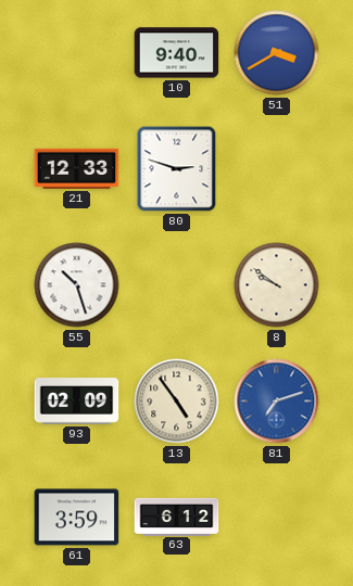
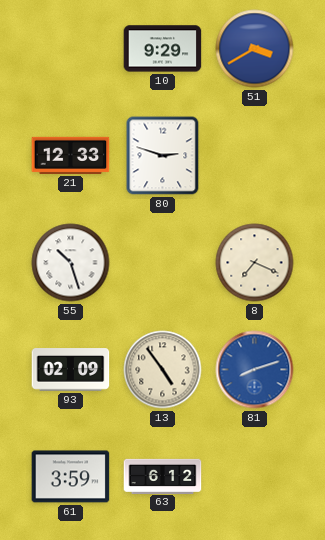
10: 9:40 -> 9:29 (163, 49)
8: 9:51 -> 7:19 (255, 263)
81: 7:12 -> 8:12 (255, 370)
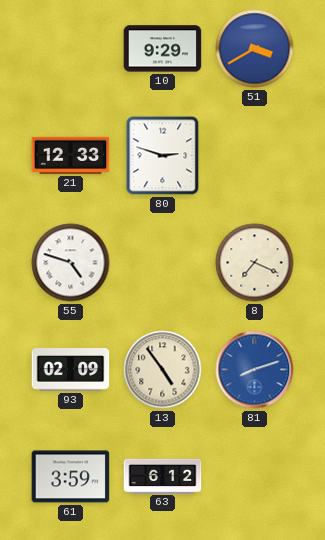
55: 10:27 -> 4:48 (71, 263)
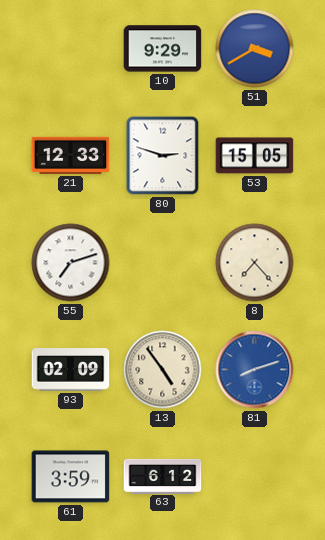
53: none -> 15:05 (255, 156)
55: 4:48 -> 7:12 (71, 263)
8: 7:19 -> 7:23 (255, 263)
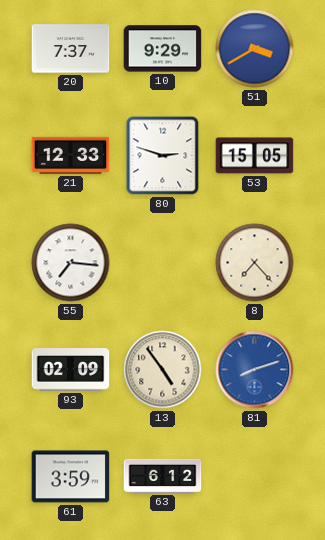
20: none -> 7:37 (71, 49)
55: 7:12 -> 7:16 (71, 263)
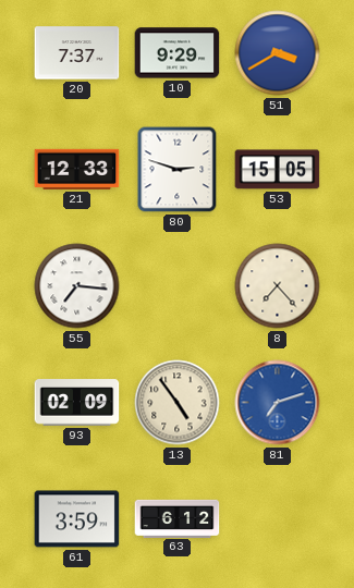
81: 8:12 -> 7:12 (278, 403)
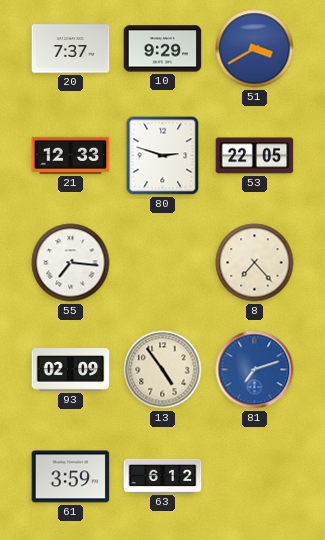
53: 15:05 -> 22:05 (255, 156)
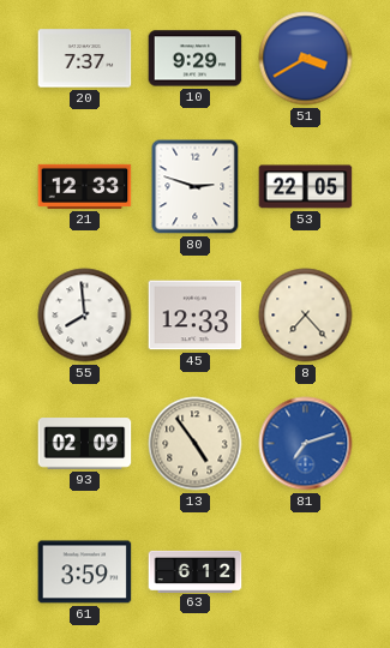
55: 7:16 -> 7:59 (85, 316)
45: none -> 12:33 (196, 316)
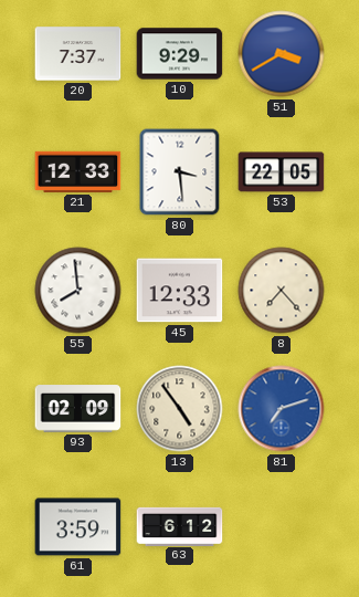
80: 2:48 -> 3:29 (180, 172)
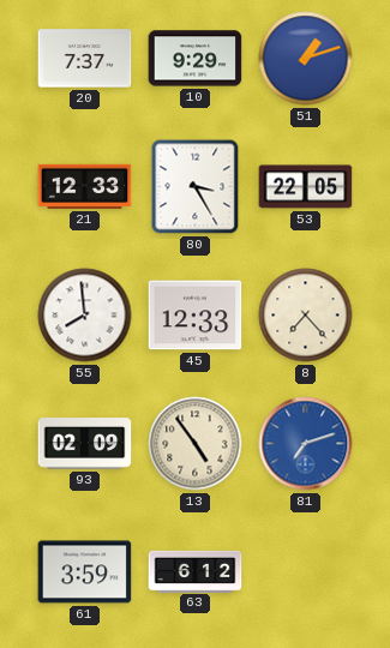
51: 3:40 -> 1:12 (306, 59)
80: 3:29 -> 3:25 (196, 187)
